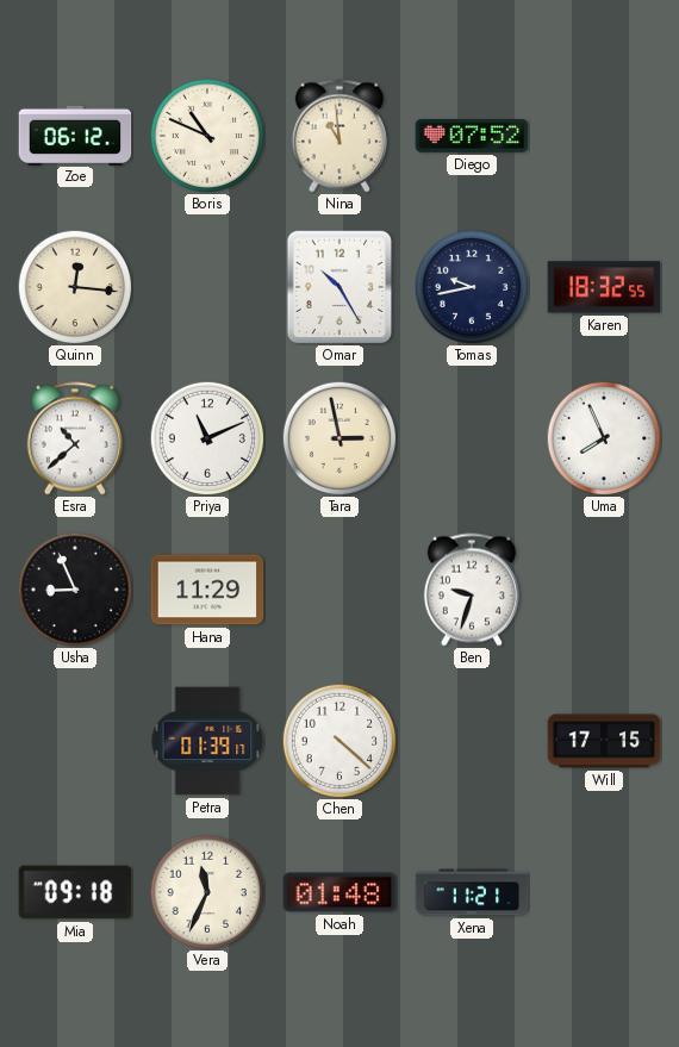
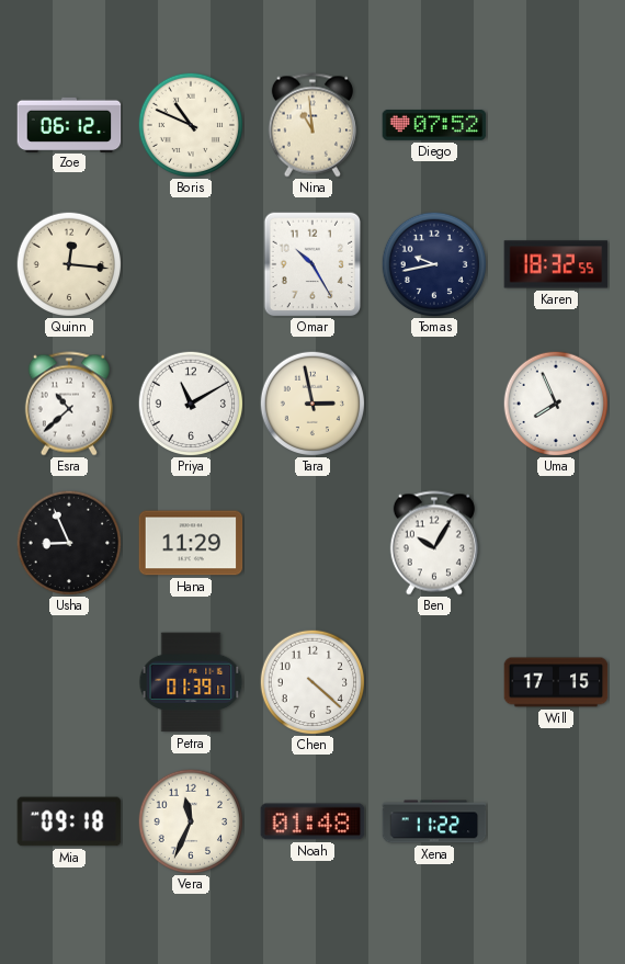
Priya: 11:11 -> 11:10 (191, 404)
Ben: 9:33 -> 10:05 (434, 543)
Xena: 11:21 -> 11:22 (434, 821)
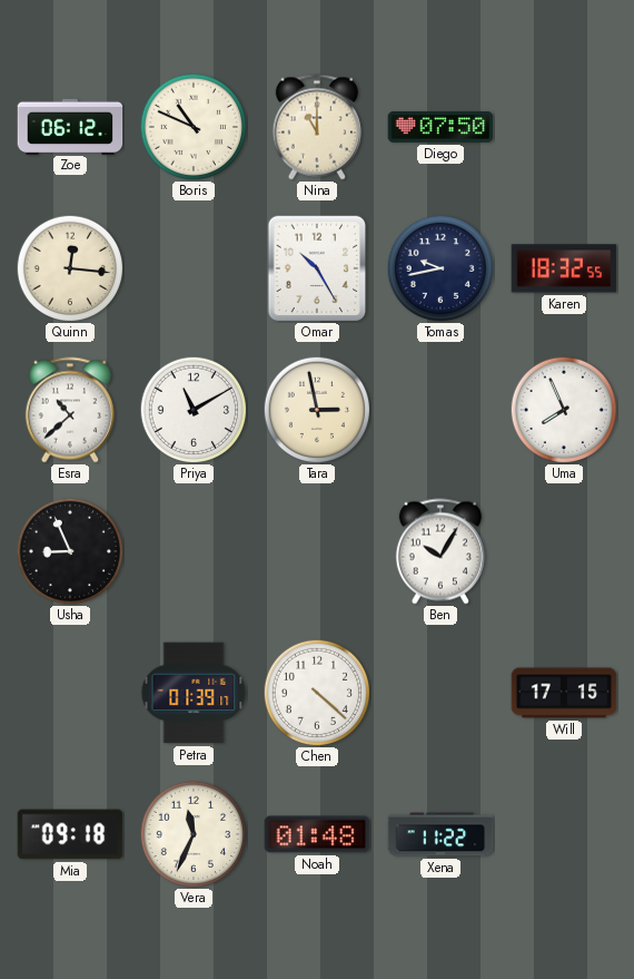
Nina: 10:59 -> 11:00 (317, 127)
Diego: 07:52 -> 07:50 (440, 127)
Hana: 11:29 -> none (191, 543)
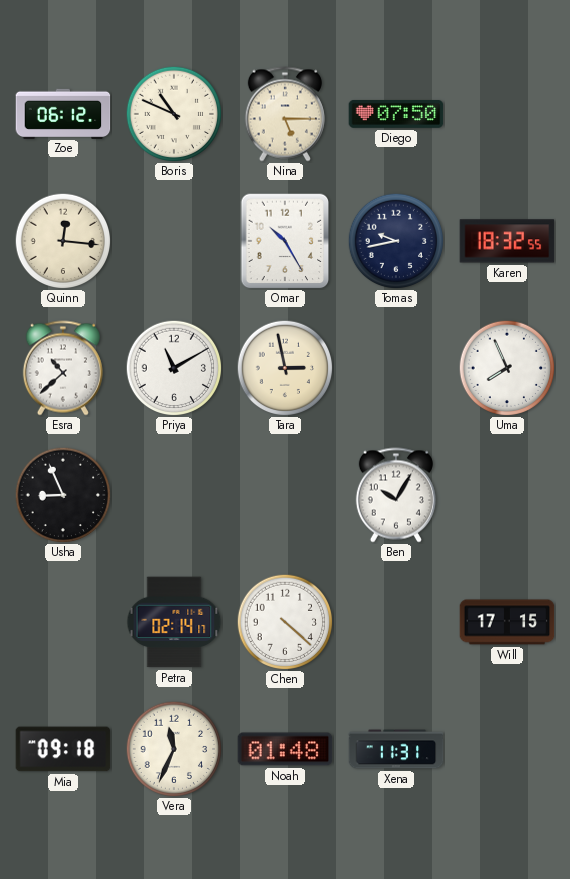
Nina: 11:00 -> 5:15 (285, 114)
Petra: 01:39 -> 02:14 (174, 622)
Xena: 11:22 -> 11:31 (396, 749)
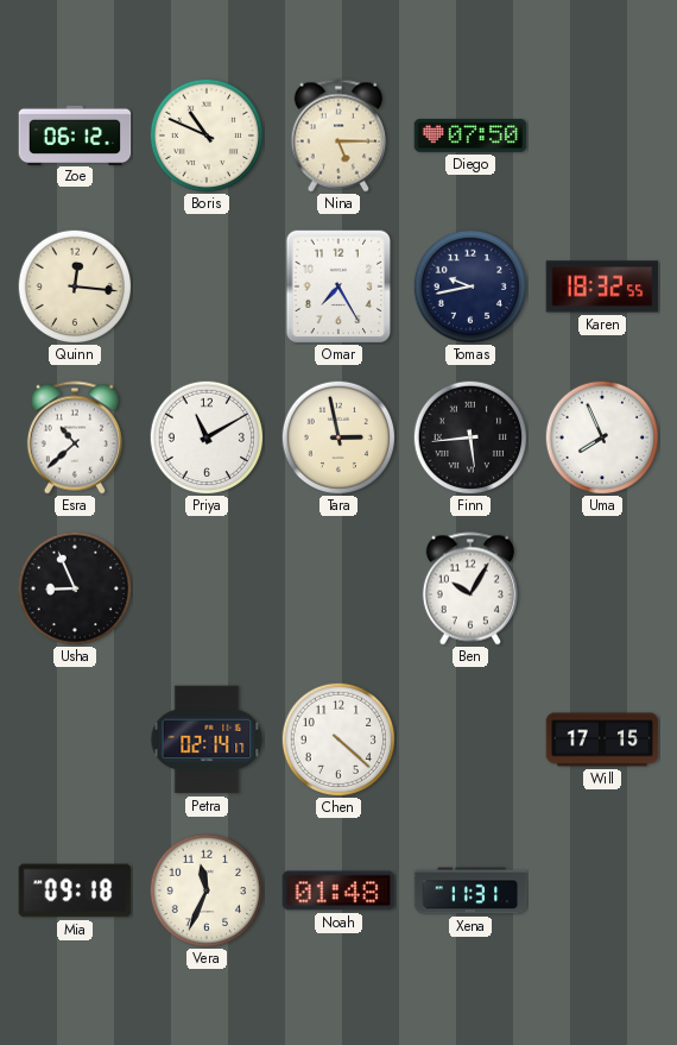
Omar: 10:25 -> 7:25 (338, 287)
Finn: none -> 5:44 (470, 437)
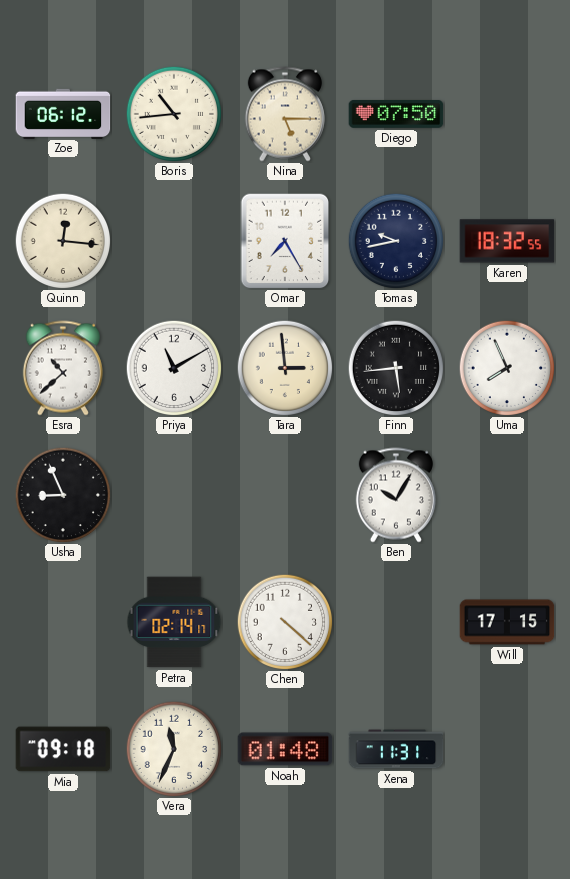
Boris: 10:49 -> 10:44 (174, 114)
Tara: 2:58 -> 2:59 (285, 368)
